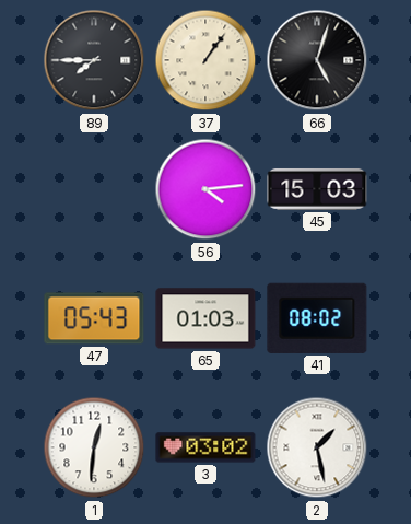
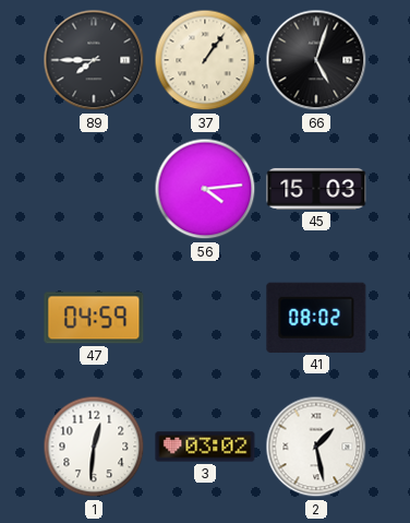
47: 05:43 -> 04:59 (94, 318)
65: 01:03 -> none (205, 318)
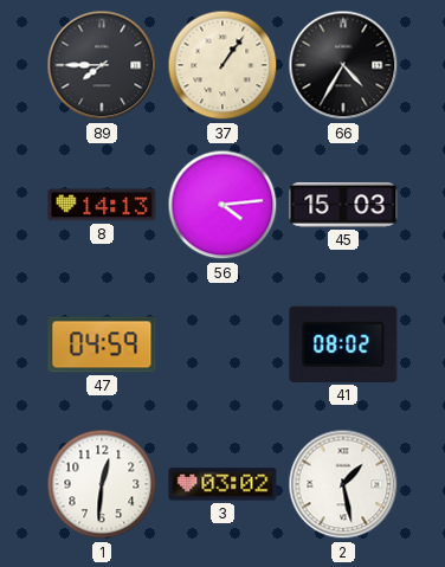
66: 5:03 -> 4:35 (343, 65)
8: none -> 14:13 (102, 205)
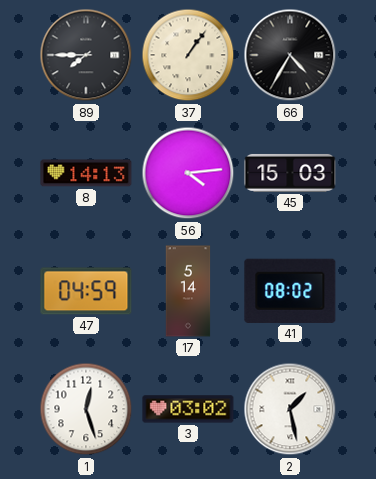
17: none -> 5:14 (188, 291)
1: 12:31 -> 12:27 (86, 409)
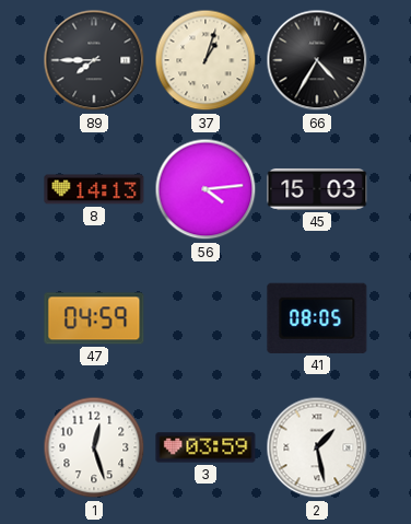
37: 1:06 -> 1:03 (205, 60)
17: 5:14 -> none (188, 291)
41: 08:02 -> 08:05 (317, 318)
3: 03:02 -> 03:59 (205, 447)
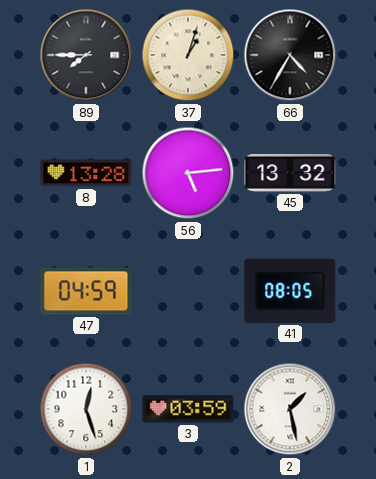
8: 14:13 -> 13:28 (86, 173)
56: 4:14 -> 5:14 (188, 173)
45: 15:03 -> 13:32 (290, 173)
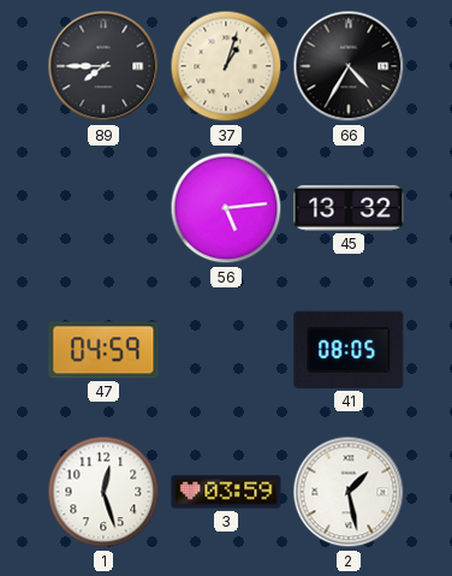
8: 13:28 -> none (86, 173)
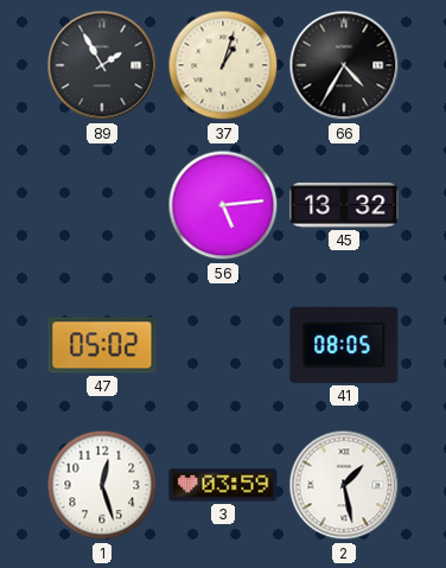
89: 7:45 -> 1:55 (102, 65)
47: 04:59 -> 05:02 (102, 345)
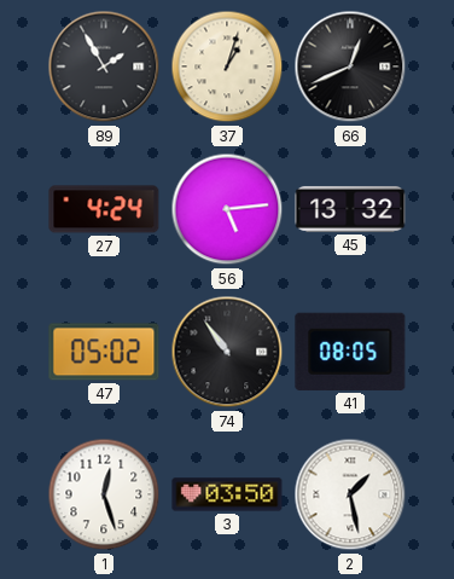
66: 4:35 -> 12:41 (350, 66)
27: none -> 4:24 (104, 209)
74: none -> 10:54 (227, 352)
3: 03:59 -> 03:50 (227, 494)
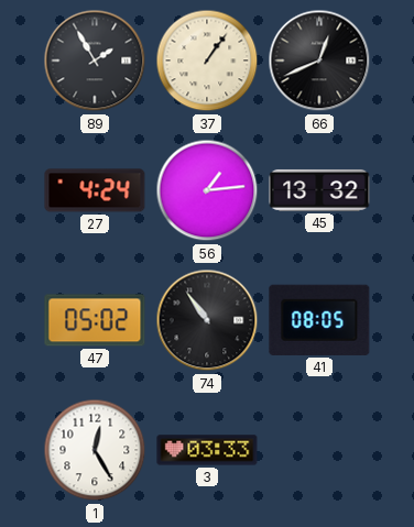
37: 1:03 -> 1:06 (207, 61)
56: 5:14 -> 1:14 (207, 190)
1: 12:27 -> 12:25 (95, 450)
3: 03:50 -> 03:33 (207, 450)
2: 1:28 -> none (350, 494)
